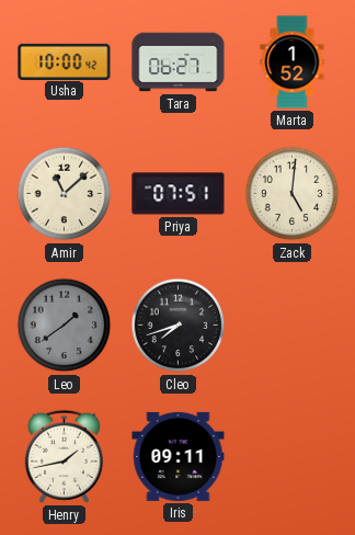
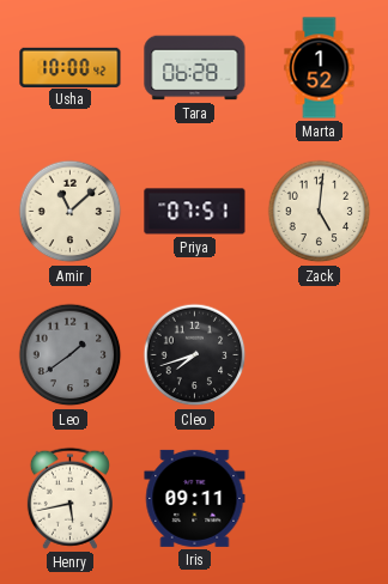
Tara: 06:27 -> 06:28 (195, 68)
Henry: 1:43 -> 5:43 (69, 498)
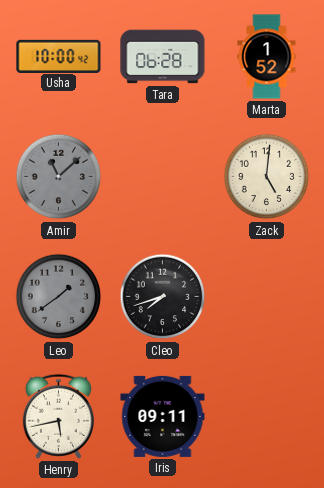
Amir dial: cream -> grey (59, 177)
Priya: 07:51 -> none (195, 212)
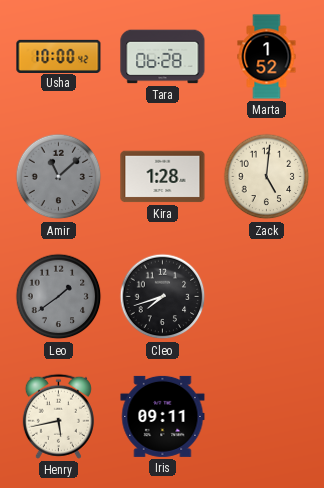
Kira: none -> 1:28 (163, 177)
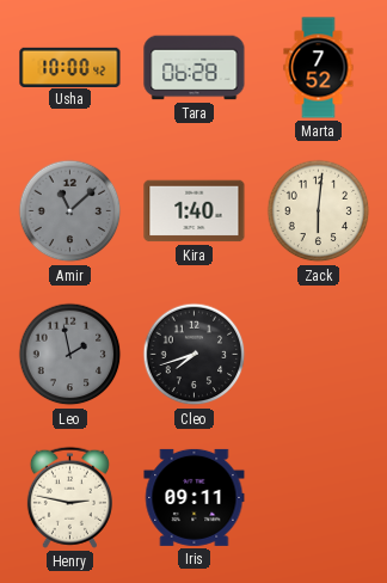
Marta: 1:52 -> 7:52 (319, 68)
Kira: 1:28 -> 1:40 (195, 211)
Zack: 5:01 -> 6:01 (319, 211)
Leo: 1:39 -> 1:58 (70, 355)
Henry: 5:43 -> 2:47 (69, 497)
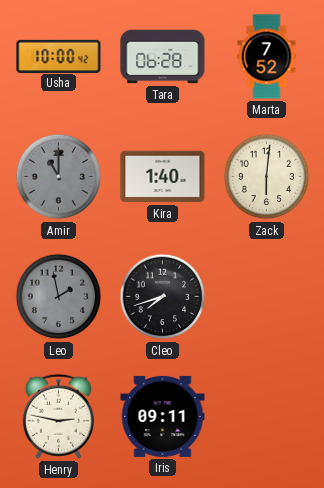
Amir: 11:08 -> 11:00 (59, 177)
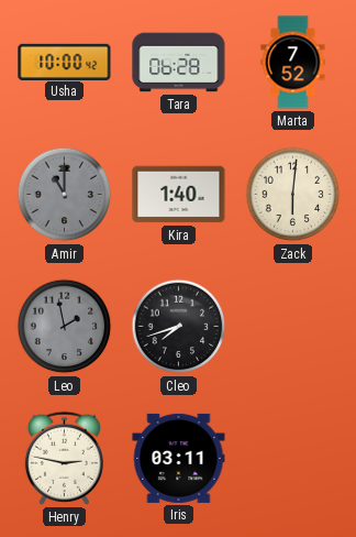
Iris: 09:11 -> 03:11 (179, 458)
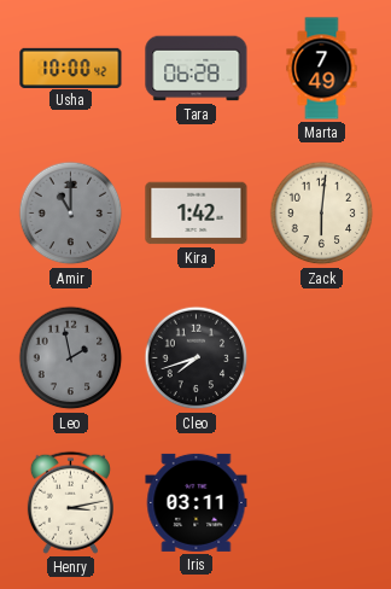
Marta: 7:52 -> 7:49 (322, 69)
Kira: 1:40 -> 1:42 (197, 214)
Henry: 2:47 -> 3:13 (70, 502)
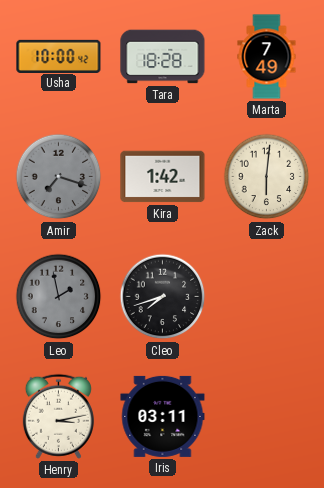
Tara: 06:28 -> 18:28 (163, 57)
Amir: 11:00 -> 7:18 (59, 177)
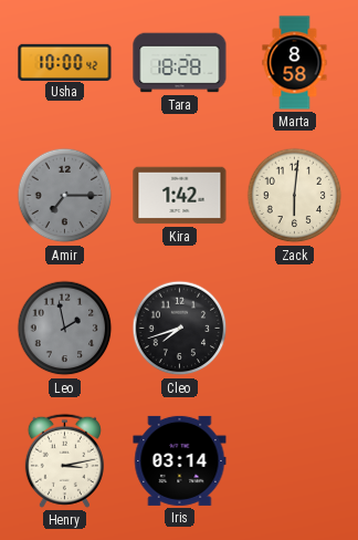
Marta: 7:49 -> 8:58 (295, 63)
Amir: 7:18 -> 7:15 (65, 196)
Iris: 03:11 -> 03:14 (180, 460)
